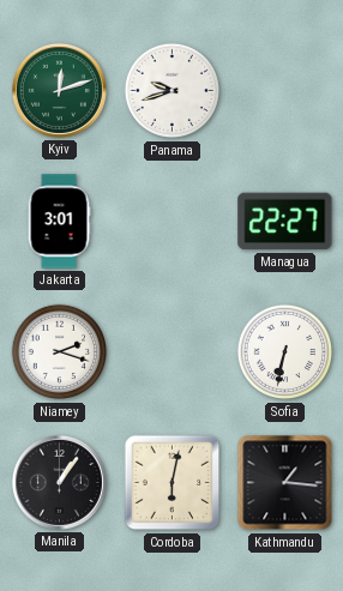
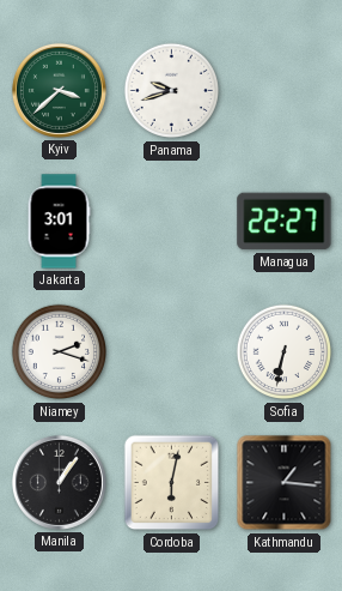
Kyiv: 12:12 -> 3:38 (59, 90)
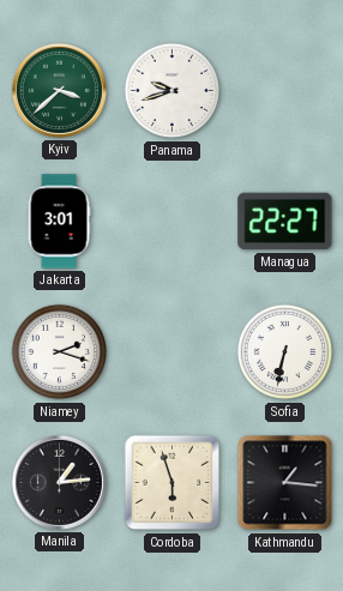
Manila: 1:06 -> 1:14 (59, 482)
Cordoba: 6:02 -> 5:57 (173, 483)
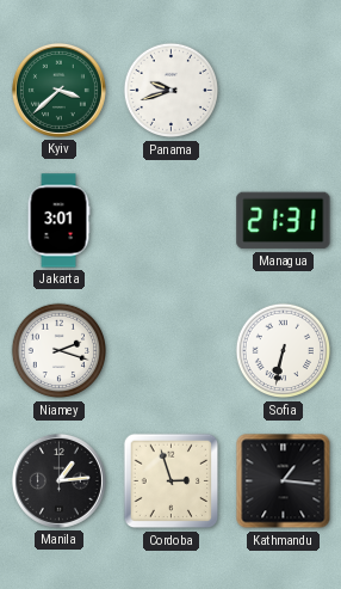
Managua: 22:27 -> 21:31 (284, 221)
Cordoba: 5:57 -> 2:57 (172, 481)
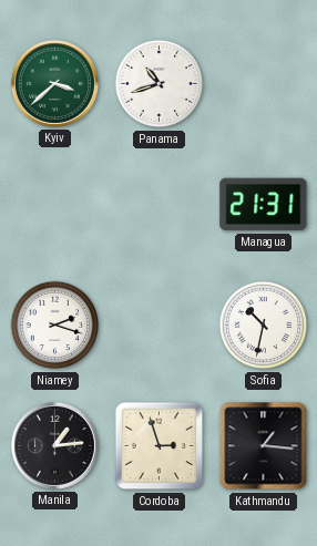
Panama: 9:42 -> 10:42 (160, 84)
Jakarta: 3:01 -> none (58, 221)
Sofia: 6:32 -> 10:32 (264, 326)
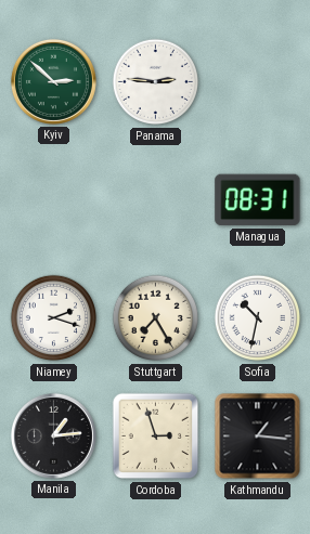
Kyiv: 3:38 -> 2:52 (53, 81)
Panama: 10:42 -> 2:46 (156, 82)
Managua: 21:31 -> 08:31 (258, 200)
Stuttgart: none -> 7:25 (156, 318)
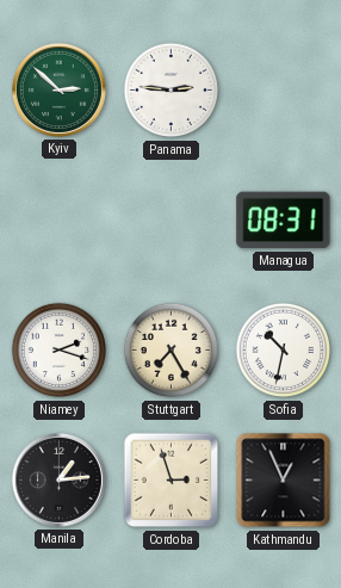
Kathmandu: 1:16 -> 12:56 (284, 481)
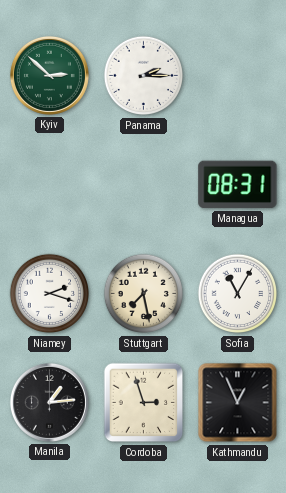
Panama: 2:46 -> 2:15 (144, 76)
Stuttgart: 7:25 -> 7:28 (144, 294)
Sofia: 10:32 -> 11:05 (238, 294)
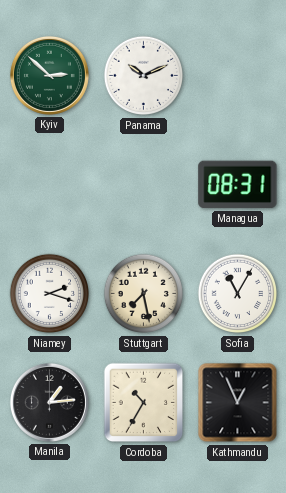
Panama: 2:15 -> 10:11 (144, 76)
Cordoba: 2:57 -> 10:35 (144, 403)
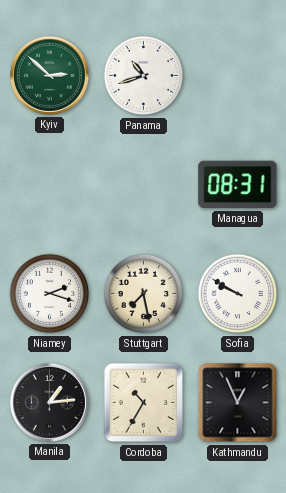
Panama: 10:11 -> 10:42 (144, 76)
Sofia: 11:05 -> 9:50 (238, 294)
